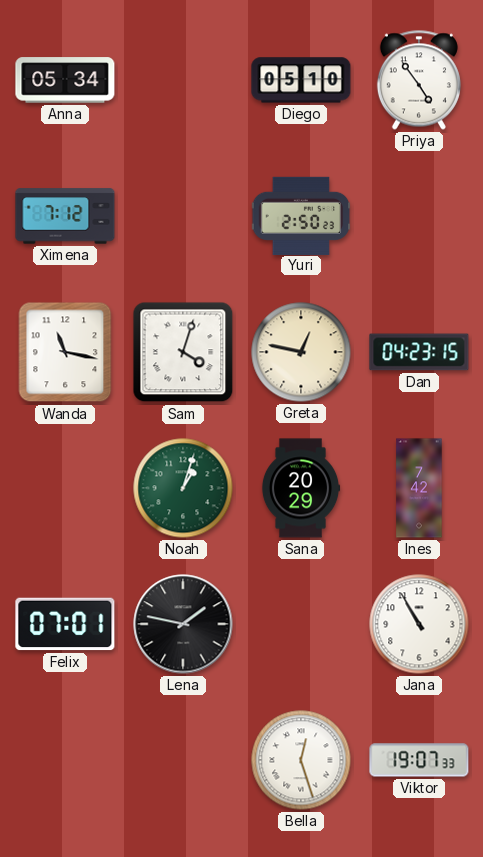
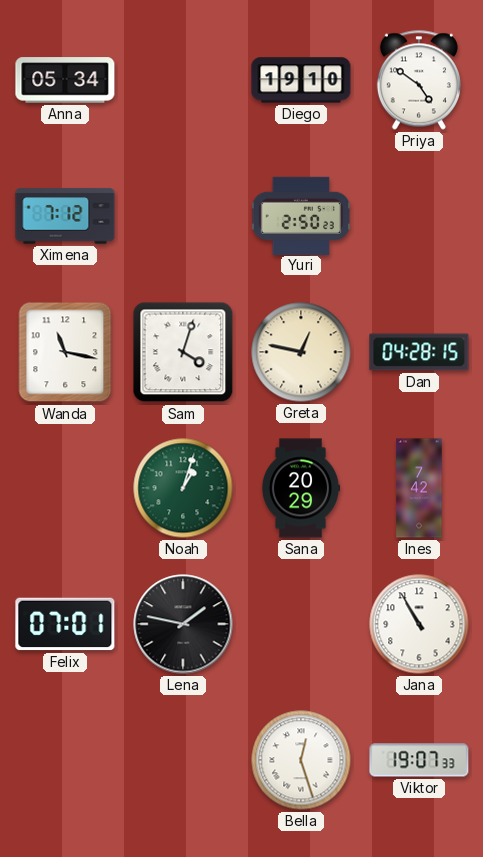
Diego: 05:10 -> 19:10 (301, 80)
Priya: 4:54 -> 4:51 (419, 80)
Dan: 04:23 -> 04:28 (419, 352)
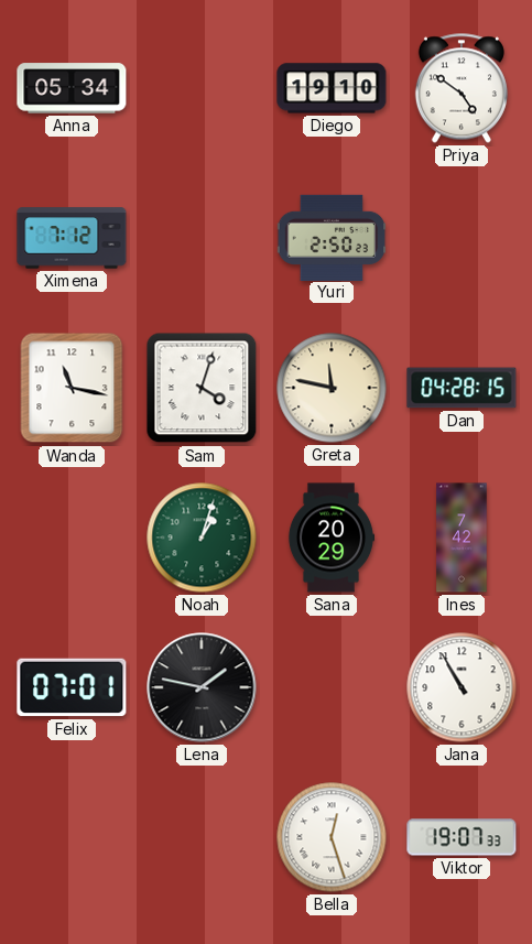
Greta: 12:47 -> 11:47 (332, 388)
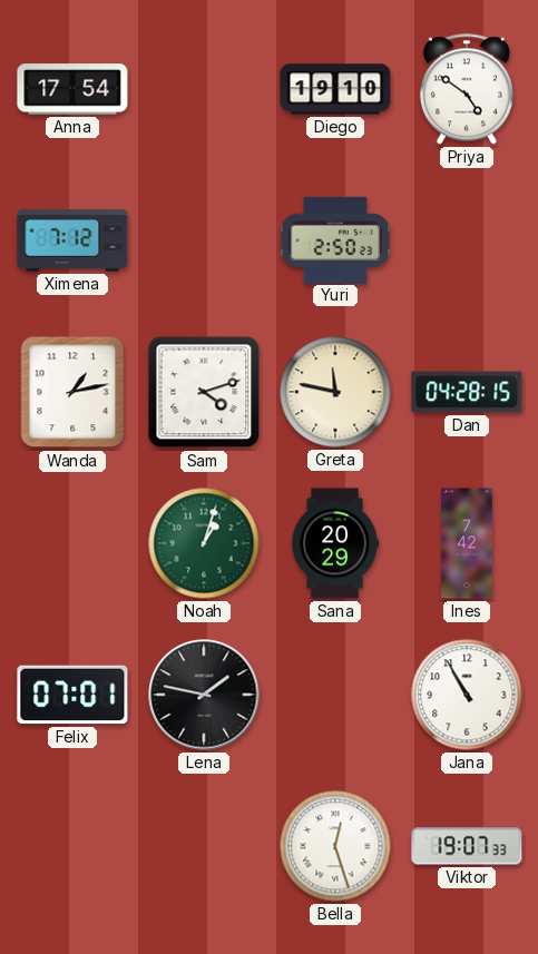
Anna: 05:34 -> 17:54 (72, 89)
Wanda: 11:17 -> 1:13 (72, 392)
Sam: 4:03 -> 4:12 (204, 392)
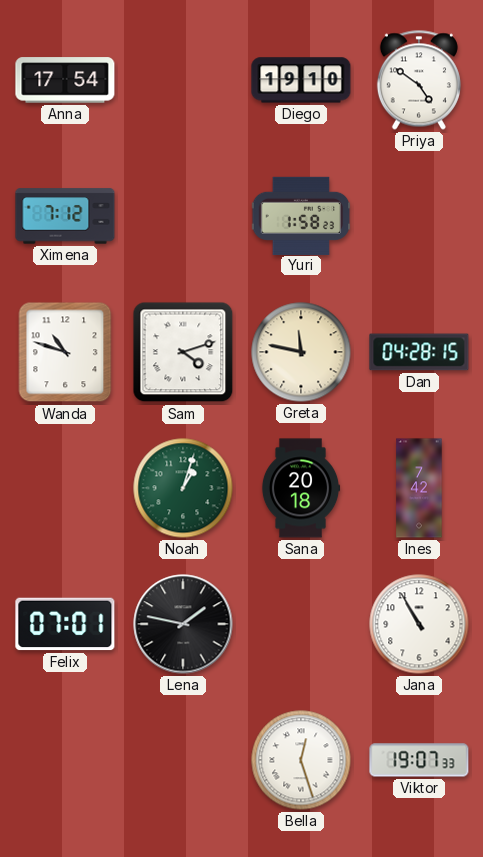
Yuri: 2:50 -> 1:58 (301, 215)
Wanda: 1:13 -> 10:48 (65, 352)
Sana: 20:29 -> 20:18 (301, 488)
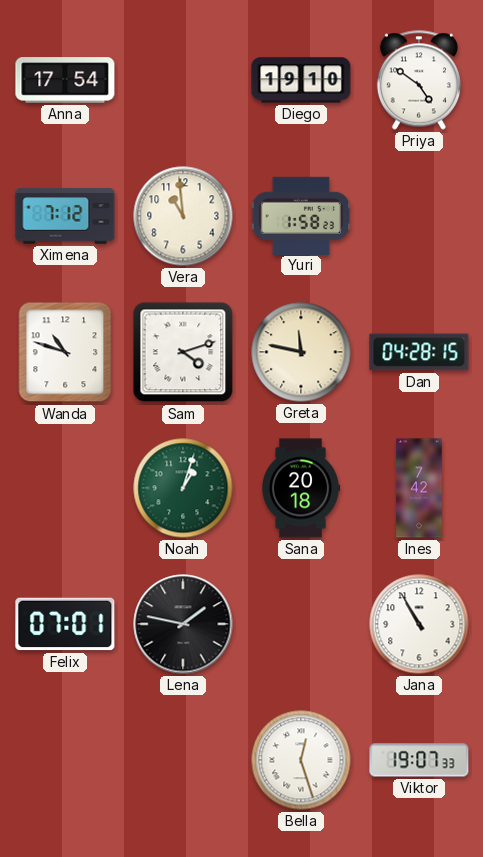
Vera: none -> 10:59 (183, 216)
